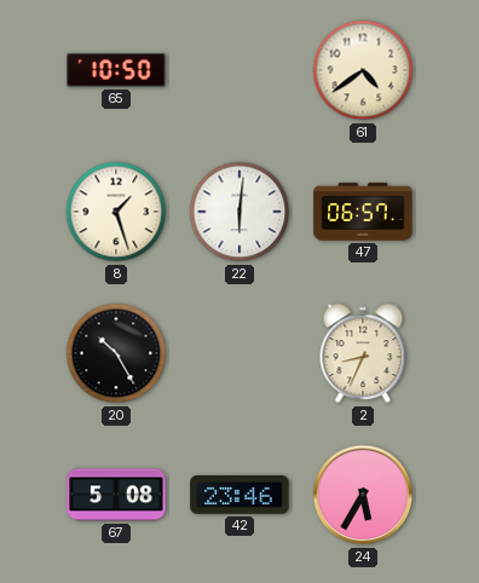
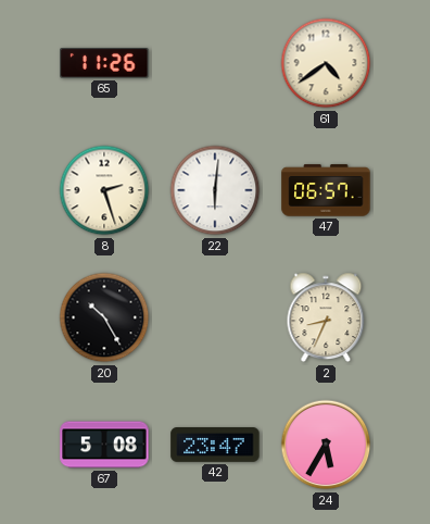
65: 10:50 -> 11:26 (104, 63)
8: 1:27 -> 2:27 (104, 190)
42: 23:46 -> 23:47 (215, 445)
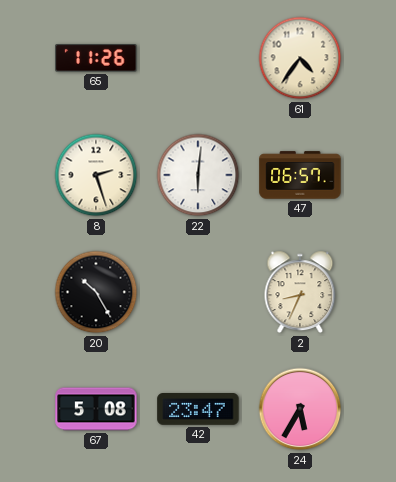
61: 4:39 -> 4:36 (300, 58)
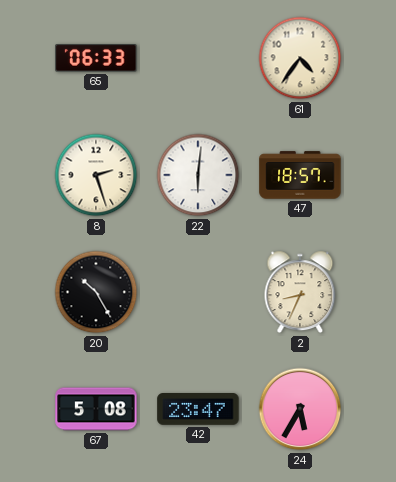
65: 11:26 -> 06:33 (96, 58)
47: 06:57 -> 18:57 (300, 175)
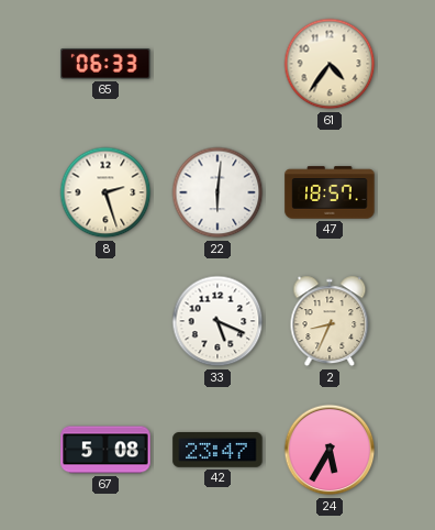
20: 10:25 -> none (96, 292)
33: none -> 5:19 (217, 321)
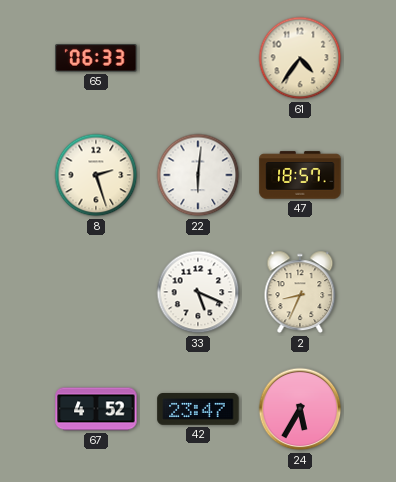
67: 5:08 -> 4:52 (96, 409)
